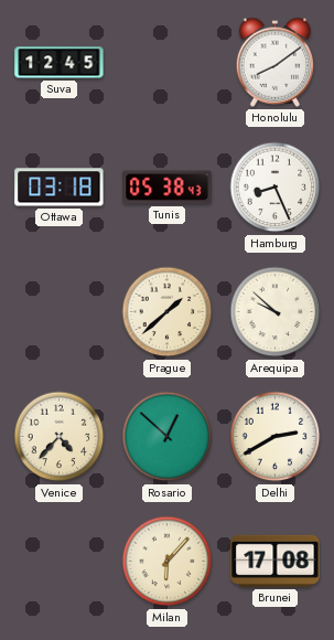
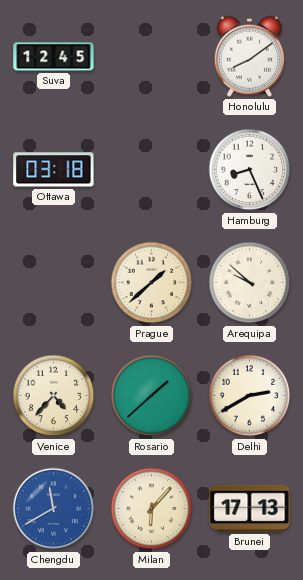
Tunis: 05:38 -> none (168, 188)
Rosario: 12:52 -> 1:38 (152, 396)
Chengdu: none -> 11:40 (54, 509)
Brunei: 17:08 -> 17:13 (250, 508)
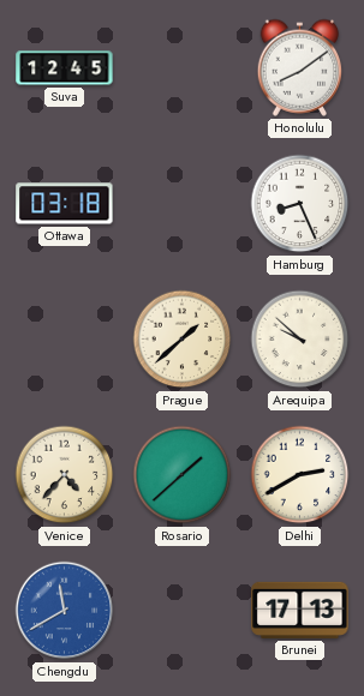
Milan: 6:07 -> none (152, 509)
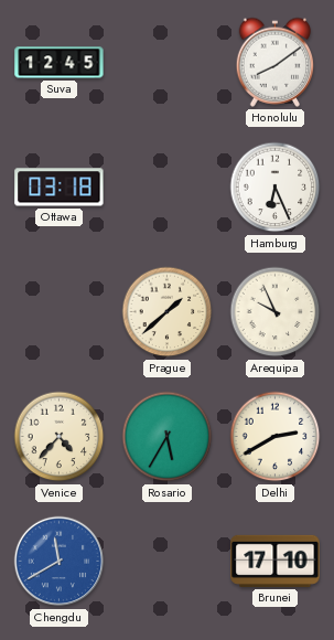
Hamburg: 8:26 -> 6:26 (276, 188)
Arequipa: 9:52 -> 9:56 (276, 312)
Rosario: 1:38 -> 5:35 (168, 437)
Brunei: 17:13 -> 17:10 (276, 561)
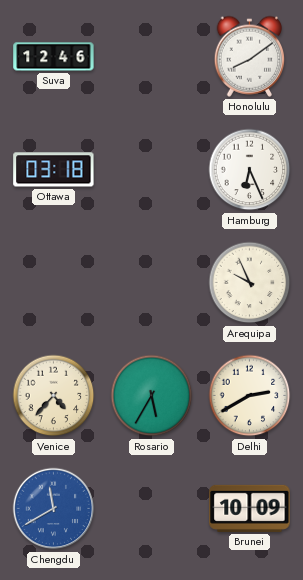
Suva: 12:45 -> 12:46 (54, 57)
Prague: 1:38 -> none (168, 312)
Brunei: 17:10 -> 10:09 (250, 508)
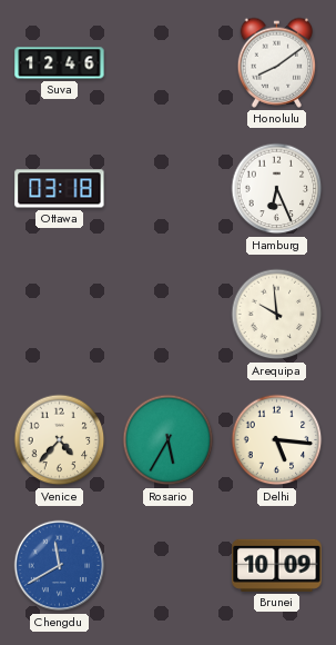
Arequipa: 9:56 -> 9:59 (277, 315)
Delhi: 2:40 -> 5:16 (277, 440)
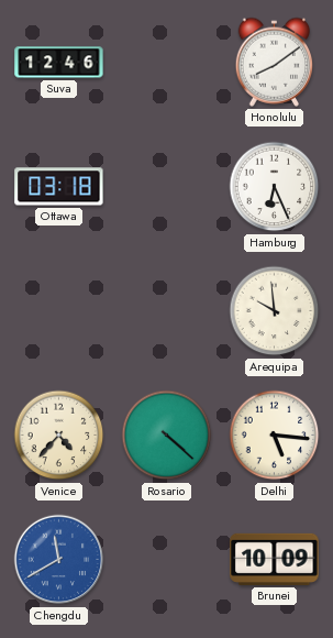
Rosario: 5:35 -> 4:22 (167, 436)
